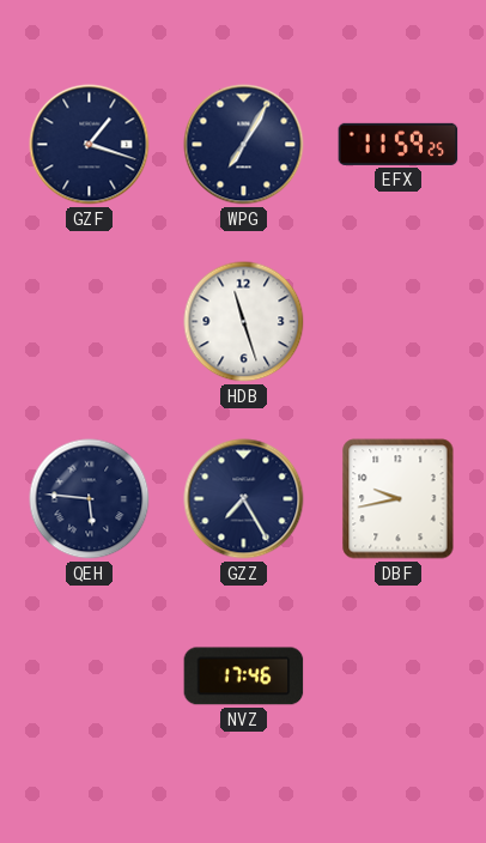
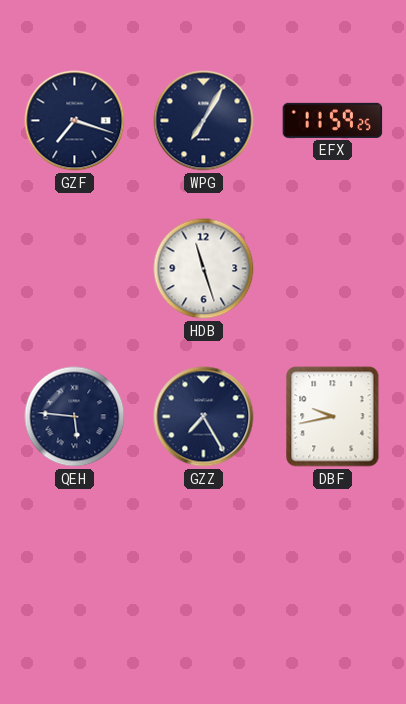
GZF: 1:18 -> 7:18 (75, 121)
NVZ: 17:46 -> none (244, 677)
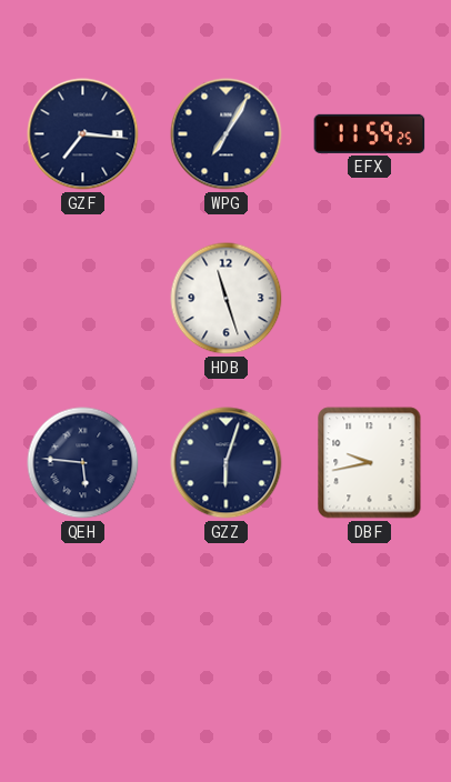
GZF: 7:18 -> 7:16 (83, 134)
GZZ: 7:25 -> 6:03 (227, 463)
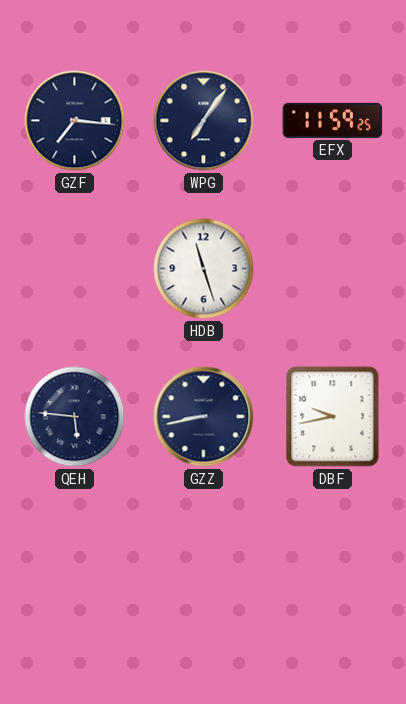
WPG: 7:05 -> 7:06 (204, 121)
GZZ: 6:03 -> 8:43 (204, 417)
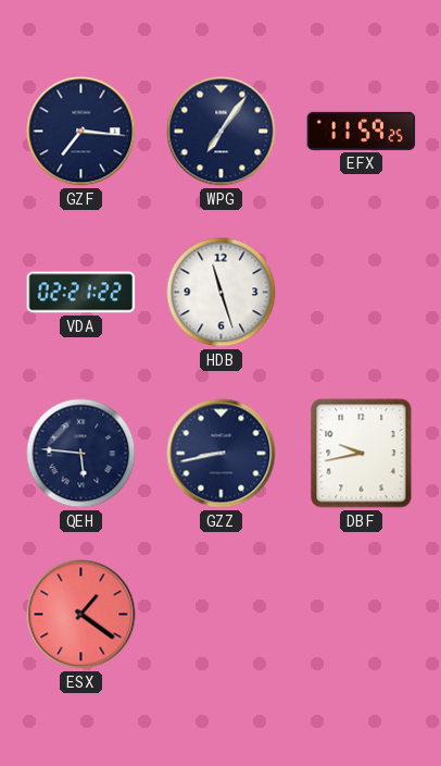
VDA: none -> 02:21 (81, 293)
ESX: none -> 1:21 (81, 615)
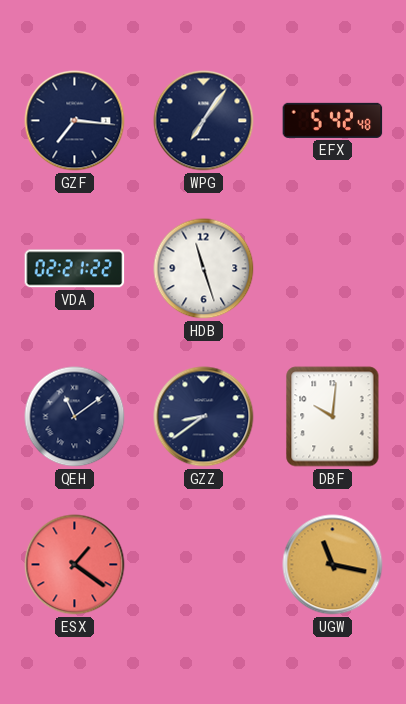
EFX: 11:59 -> 5:42 (333, 120)
QEH: 5:46 -> 11:09 (75, 417)
GZZ: 8:43 -> 8:39 (204, 417)
DBF: 9:43 -> 10:01 (333, 417)
UGW: none -> 11:17 (333, 565)
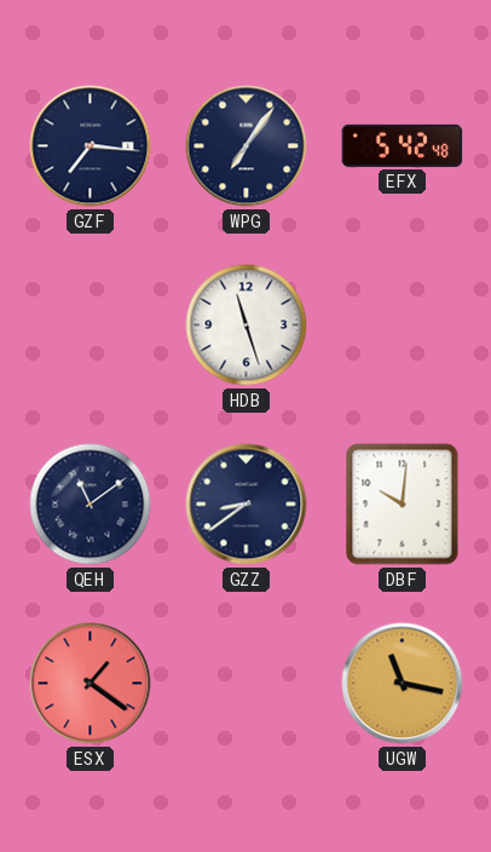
VDA: 02:21 -> none (75, 269)
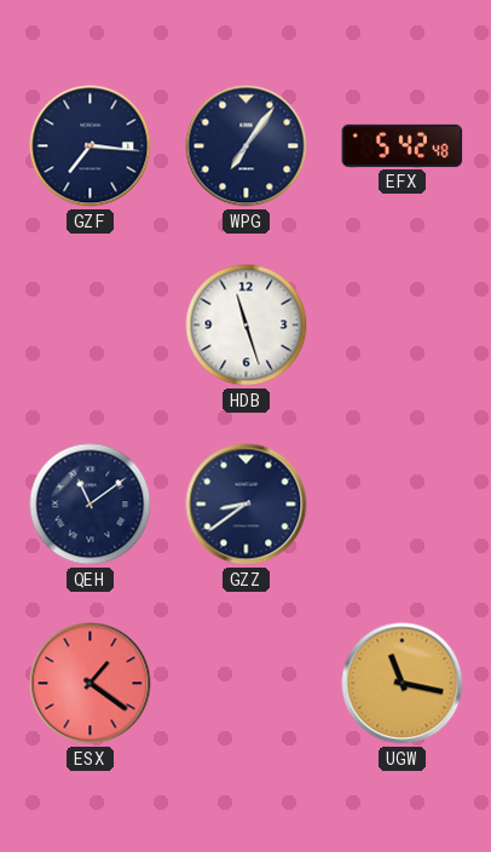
DBF: 10:01 -> none (403, 505)
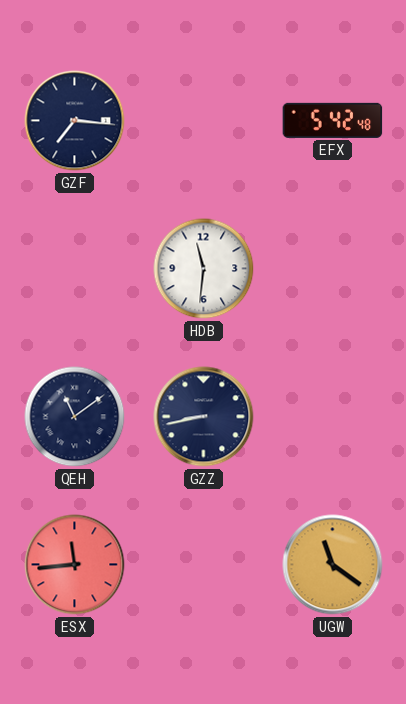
WPG: 7:06 -> none (247, 146)
HDB: 11:27 -> 11:31 (204, 269)
GZZ: 8:39 -> 8:43 (204, 417)
ESX: 1:21 -> 11:44 (75, 565)
UGW: 11:17 -> 11:21 (333, 565)
